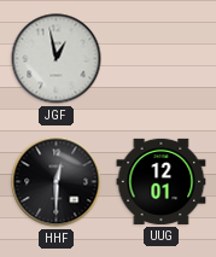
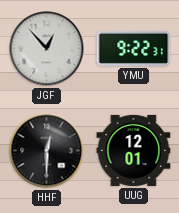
JGF: 12:58 -> 12:53 (47, 49)
YMU: none -> 9:22 (134, 48)
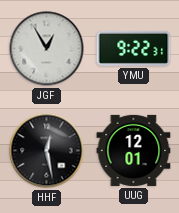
JGF: 12:53 -> 12:55 (47, 49)
HHF: 12:30 -> 12:28 (47, 151)
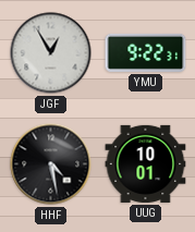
HHF: 12:28 -> 4:28 (51, 164)
UUG: 12:01 -> 10:01 (146, 163)
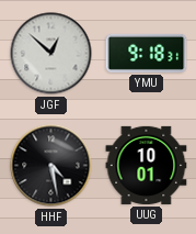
JGF: 12:55 -> 12:52 (51, 54)
YMU: 9:22 -> 9:18 (147, 53)
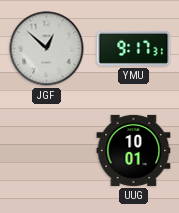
YMU: 9:18 -> 9:17 (134, 48)
HHF: 4:28 -> none (51, 166)
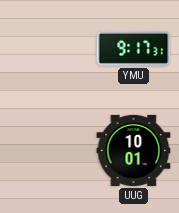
JGF: 12:52 -> none (47, 49)
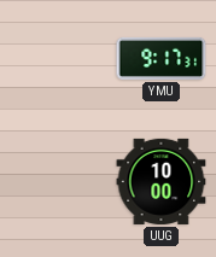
UUG: 10:01 -> 10:00 (162, 181)
